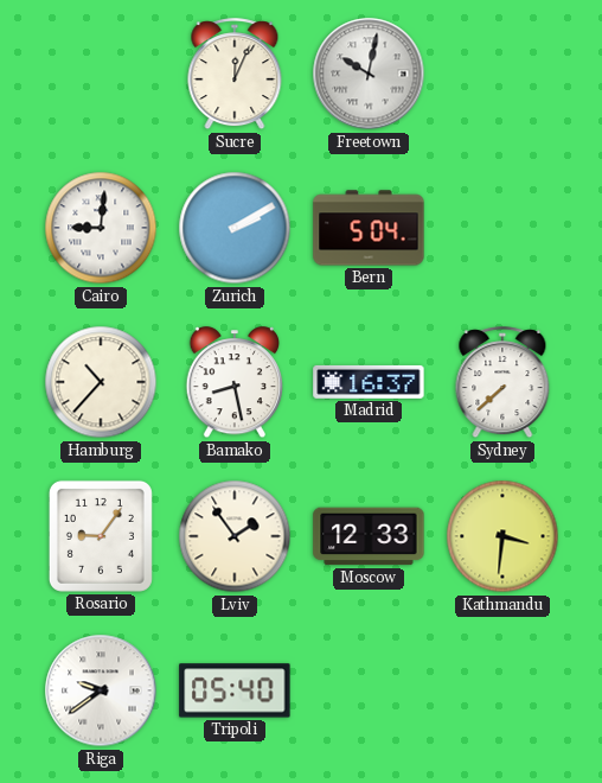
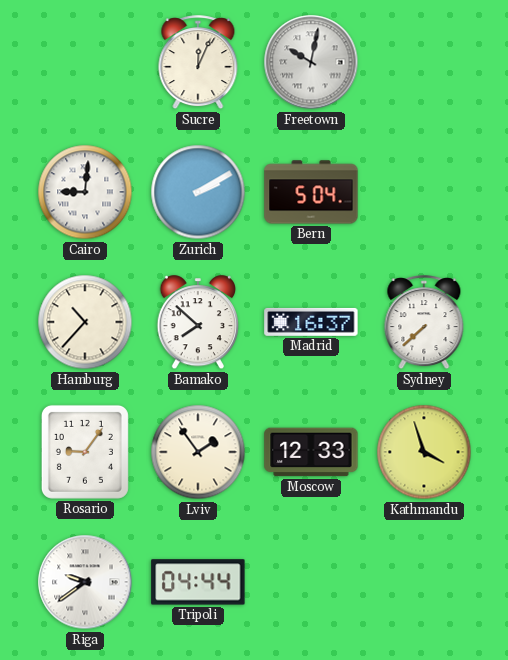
Bamako: 8:28 -> 7:52 (197, 323)
Kathmandu: 3:31 -> 3:57 (424, 452)
Tripoli: 05:40 -> 04:44 (198, 582)
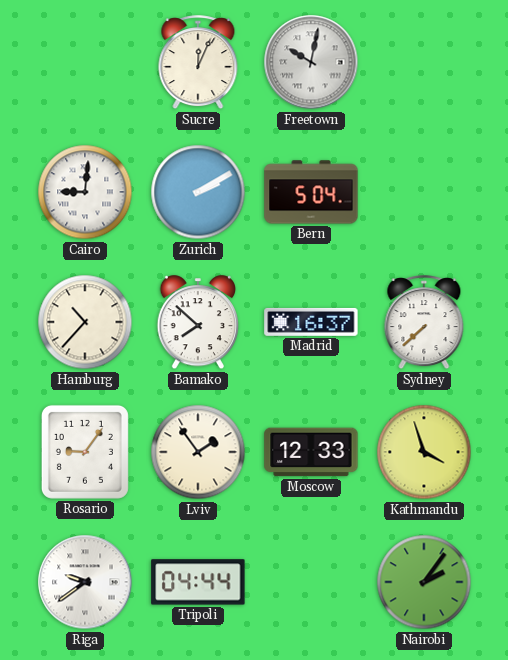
Nairobi: none -> 2:06 (424, 582)
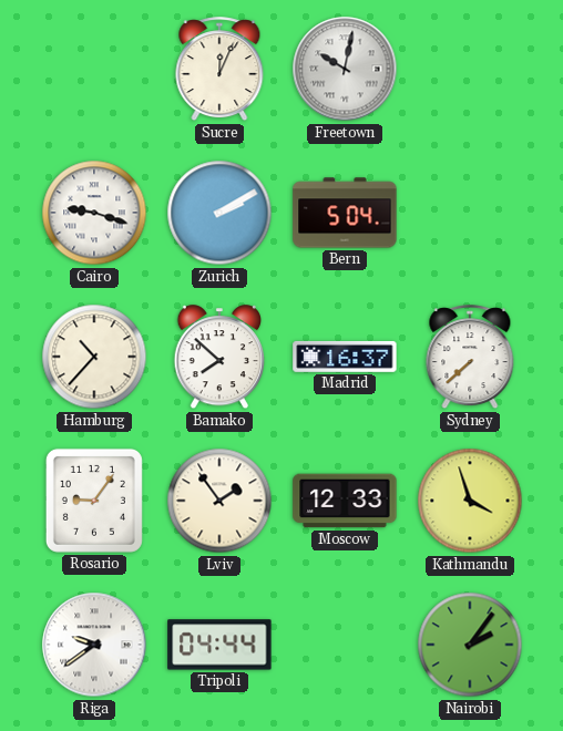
Cairo: 9:01 -> 9:18 (94, 213)
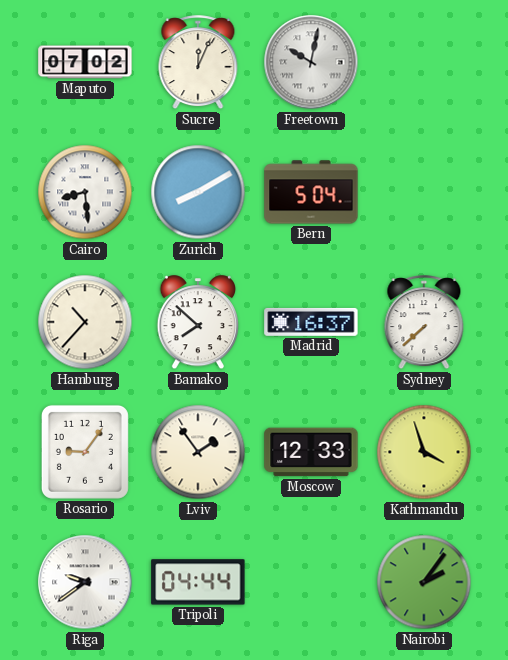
Maputo: none -> 07:02 (85, 62)
Cairo: 9:18 -> 8:29 (85, 192)
Zurich: 2:10 -> 8:10 (198, 192)
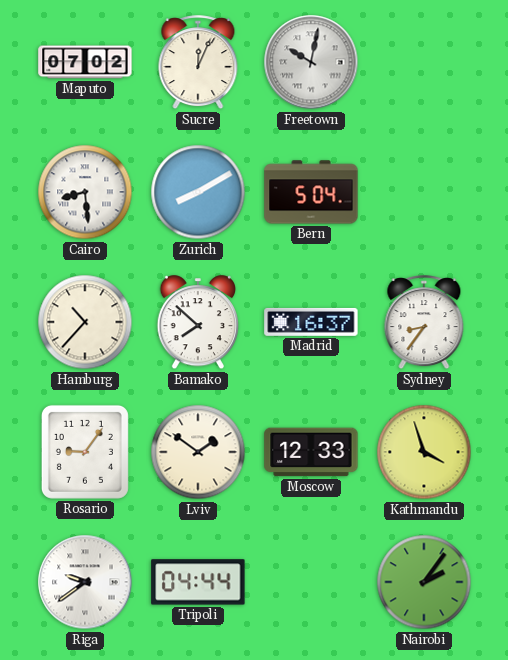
Sydney: 7:38 -> 8:36 (424, 323)
Lviv: 1:54 -> 1:51 (198, 452)
